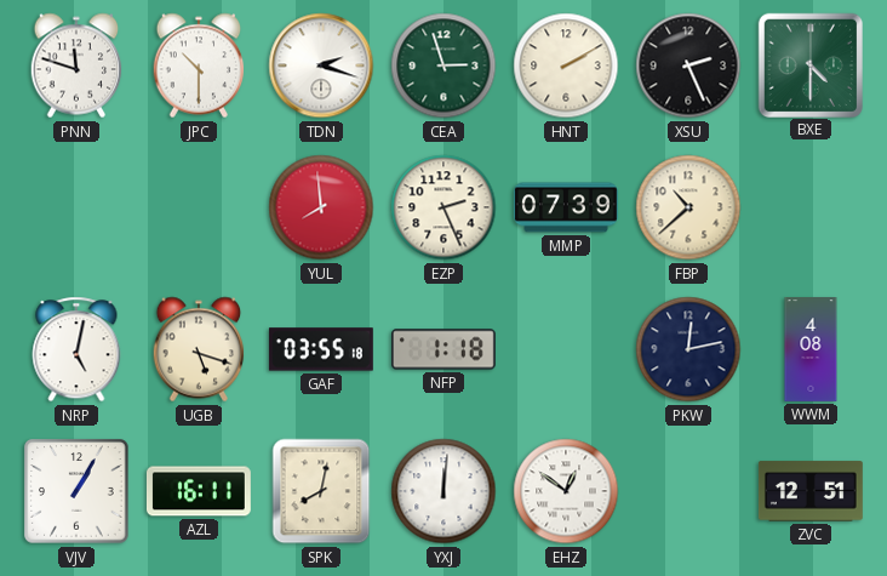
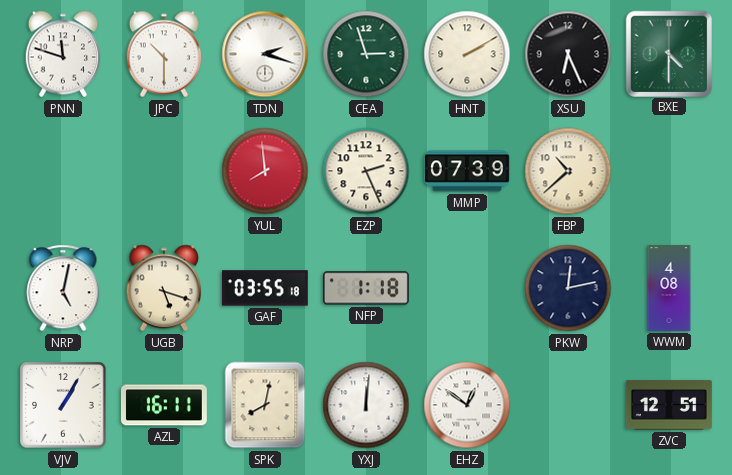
XSU: 2:26 -> 6:26 (568, 54)
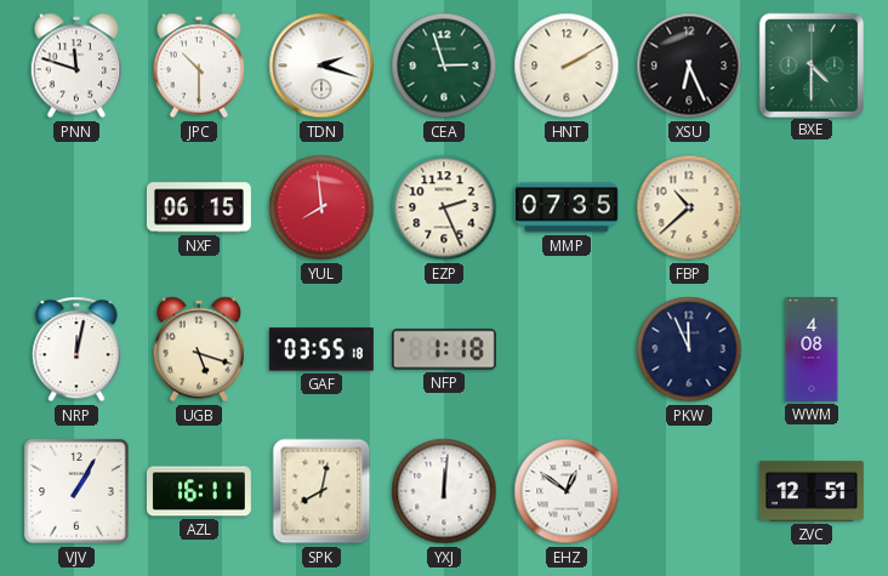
NXF: none -> 06:15 (199, 207)
MMP: 07:39 -> 07:35 (567, 207)
NRP: 5:02 -> 12:02 (76, 349)
PKW: 12:13 -> 11:56 (689, 349)
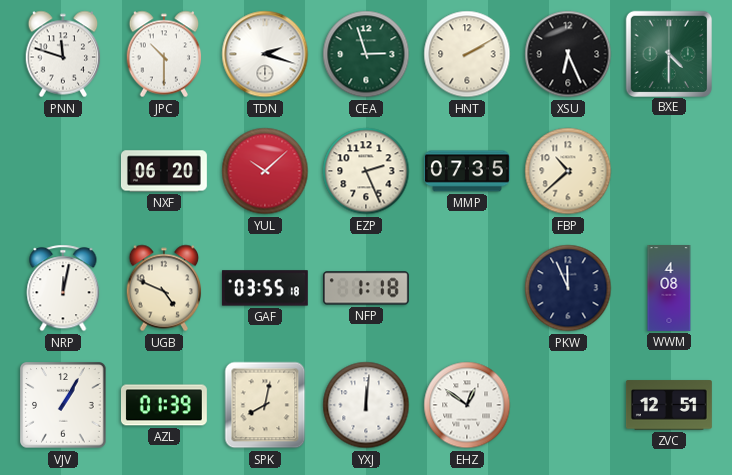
NXF: 06:15 -> 06:20 (164, 171)
YUL: 7:59 -> 10:08 (265, 171)
UGB: 5:18 -> 4:49 (164, 288)
AZL: 16:11 -> 01:39 (164, 405)
